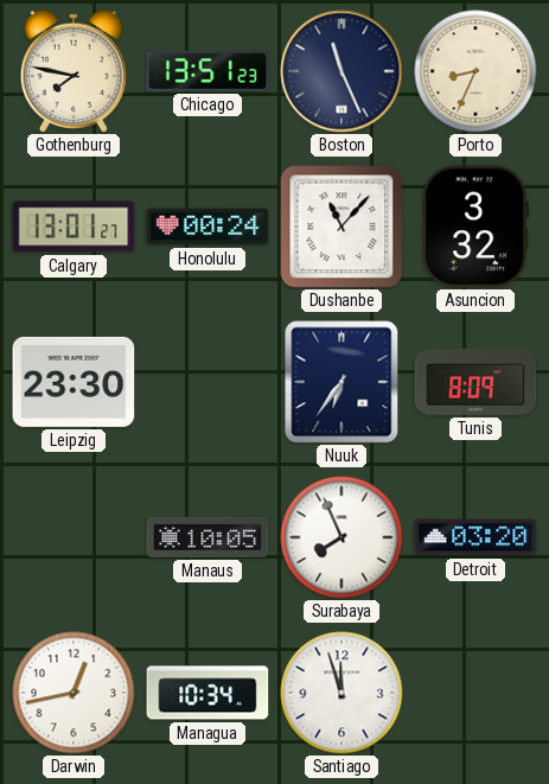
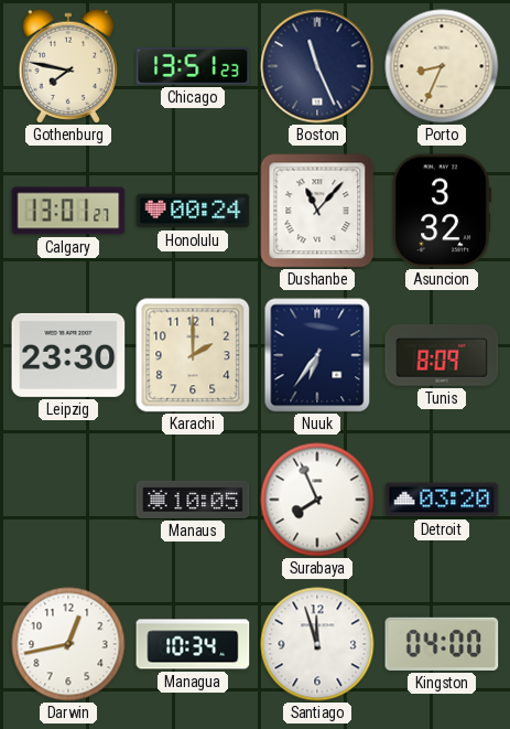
Karachi: none -> 2:00 (193, 355)
Kingston: none -> 04:00 (442, 644)
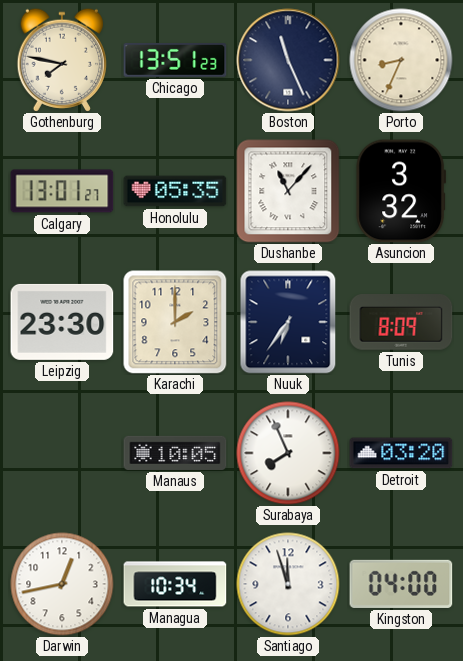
Honolulu: 00:24 -> 05:35 (175, 191)
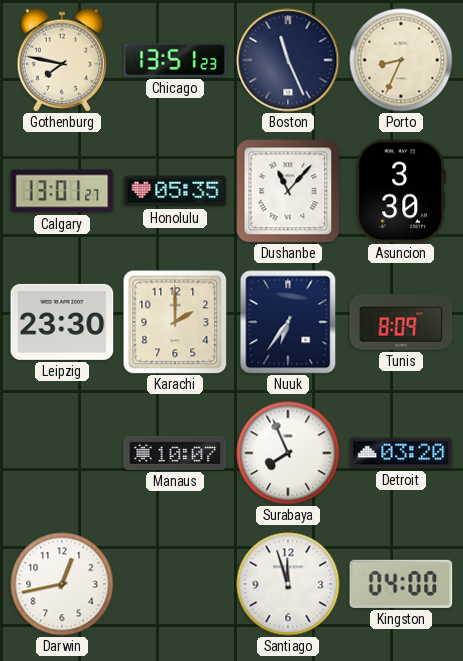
Asuncion: 3:32 -> 3:30 (401, 191)
Manaus: 10:05 -> 10:07 (175, 453)
Managua: 10:34 -> none (175, 584)
